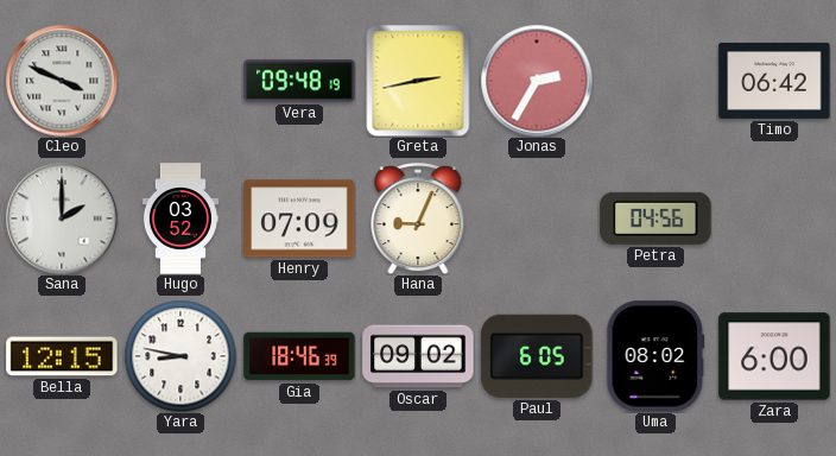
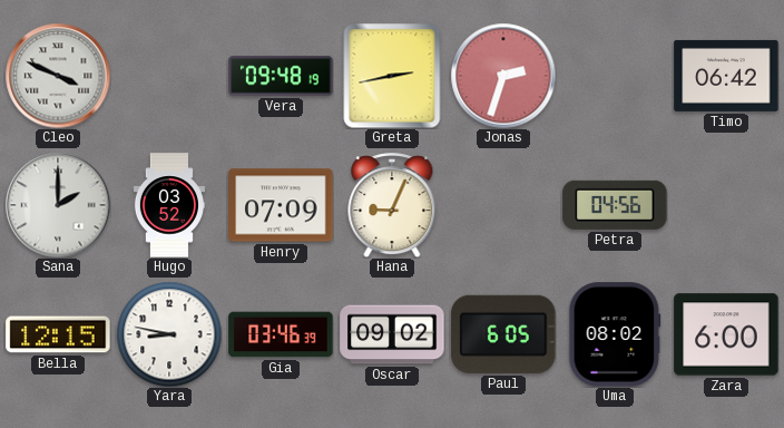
Jonas: 2:35 -> 2:33 (503, 76)
Gia: 18:46 -> 03:46 (281, 334)
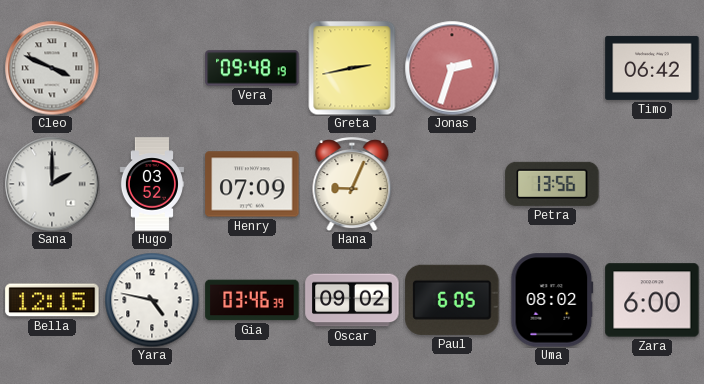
Petra: 04:56 -> 13:56 (552, 184)
Yara: 8:47 -> 4:47 (152, 300)
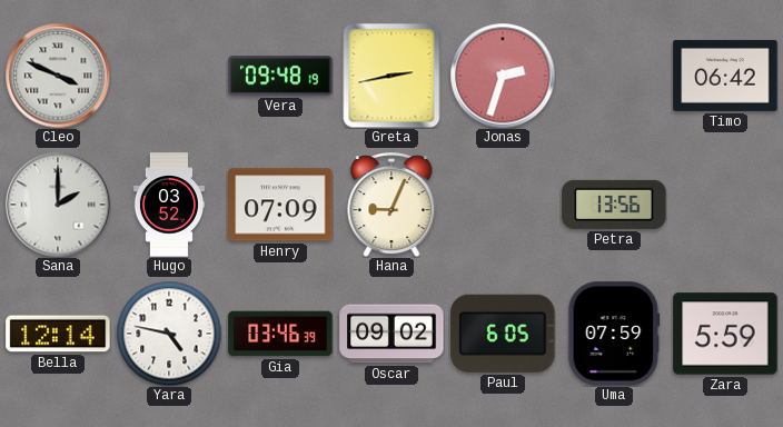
Bella: 12:15 -> 12:14 (58, 334)
Uma: 08:02 -> 07:59 (614, 334)
Zara: 6:00 -> 5:59 (725, 334)
